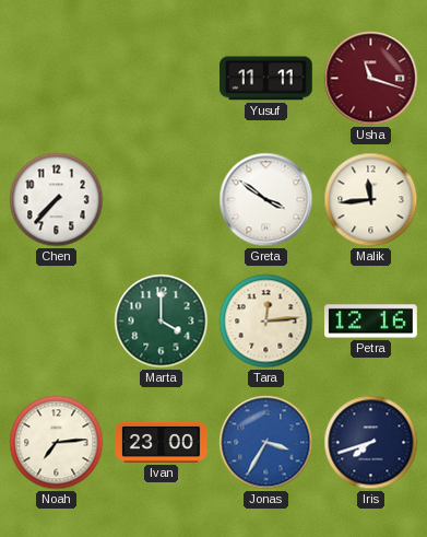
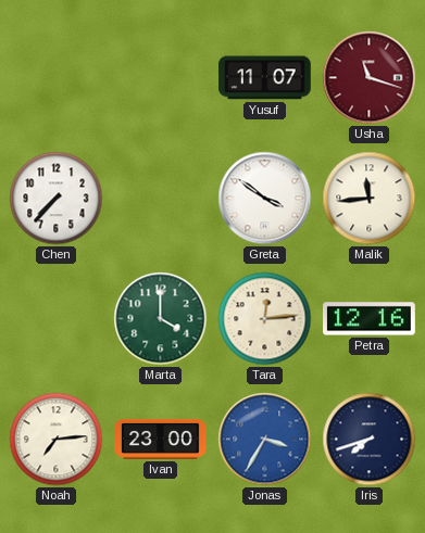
Yusuf: 11:11 -> 11:07 (265, 78)
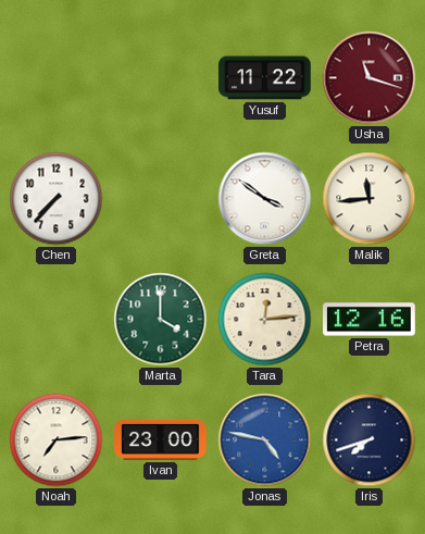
Yusuf: 11:07 -> 11:22 (265, 78)
Jonas: 3:35 -> 4:47 (265, 440)
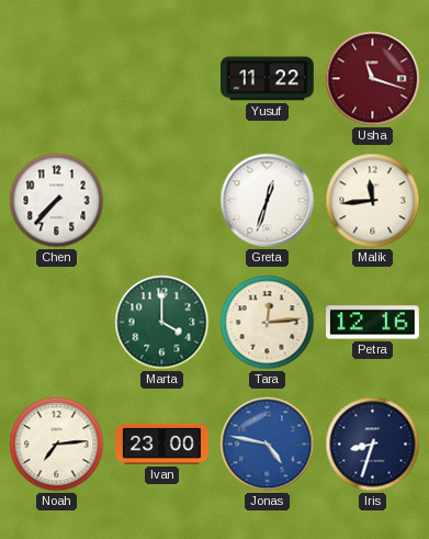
Greta: 3:51 -> 12:33 (268, 201)
Iris: 7:42 -> 8:33 (373, 445)
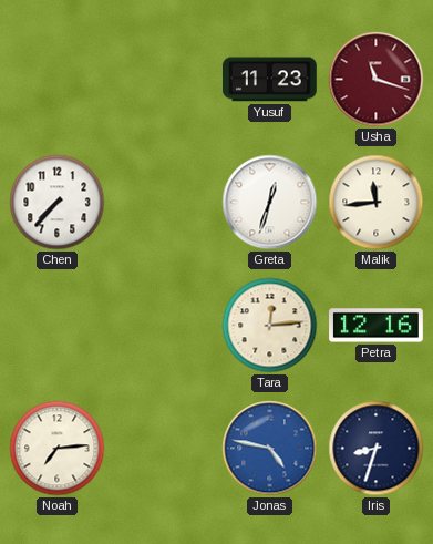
Yusuf: 11:22 -> 11:23 (270, 80)
Marta: 4:00 -> none (162, 323)
Ivan: 23:00 -> none (162, 443)
